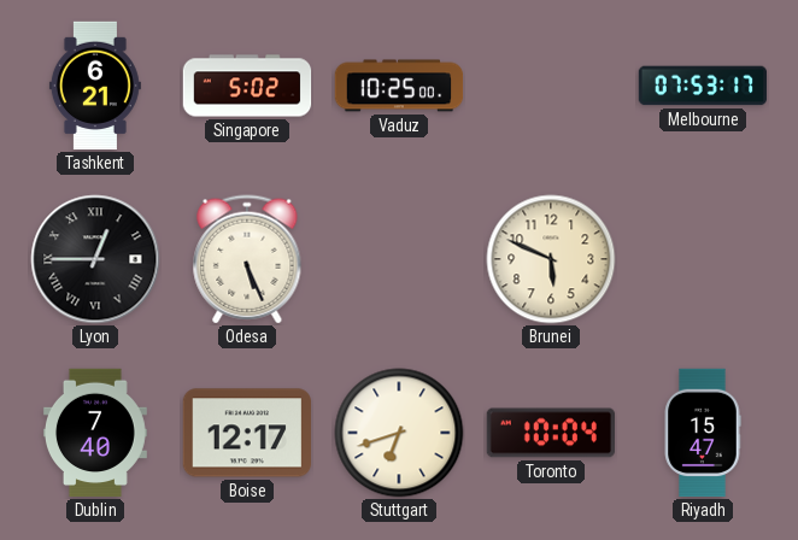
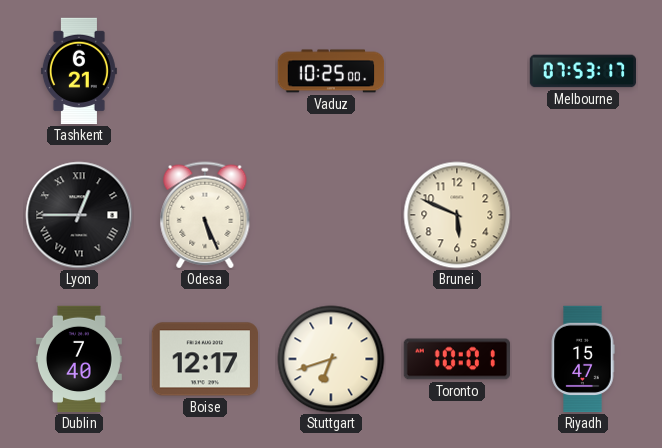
Singapore: 5:02 -> none (247, 86)
Toronto: 10:04 -> 10:01 (457, 359)
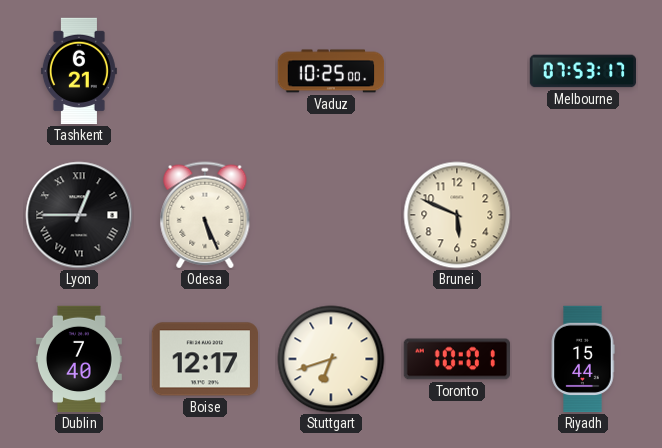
Riyadh: 15:47 -> 15:44 (583, 359)
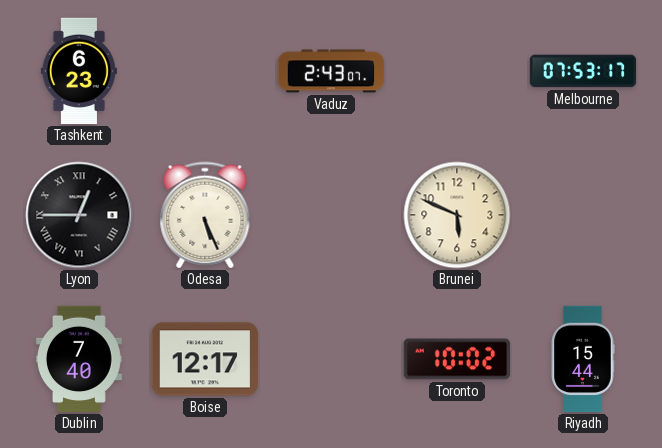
Tashkent: 6:21 -> 6:23 (79, 71)
Vaduz: 10:25 -> 2:43 (331, 71)
Stuttgart: 6:42 -> none (331, 359)
Toronto: 10:01 -> 10:02 (457, 359)
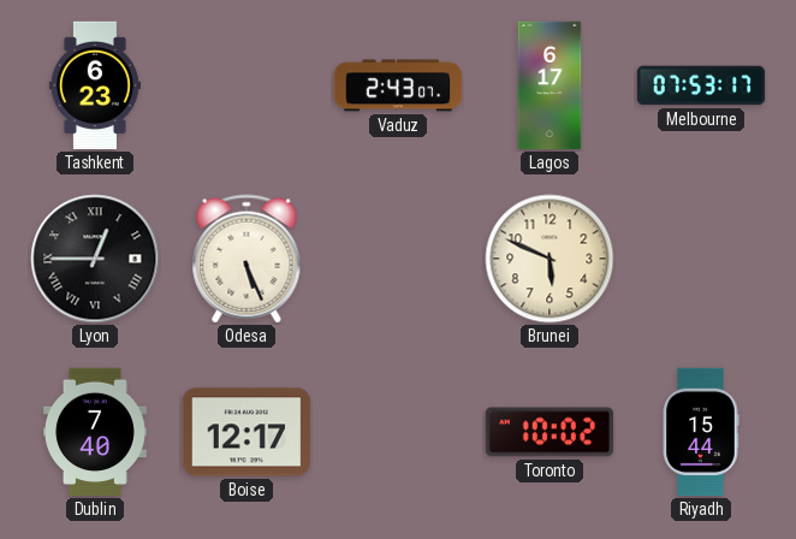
Lagos: none -> 6:17 (550, 85)
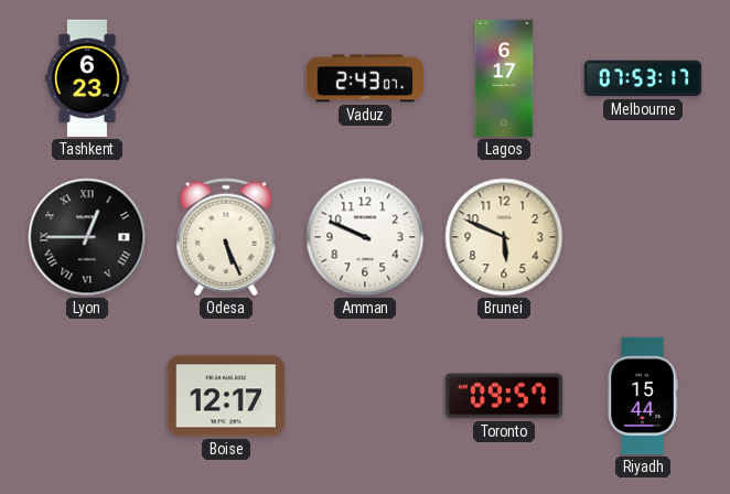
Amman: none -> 9:49 (365, 237)
Dublin: 7:40 -> none (95, 432)
Toronto: 10:02 -> 09:57 (504, 396)
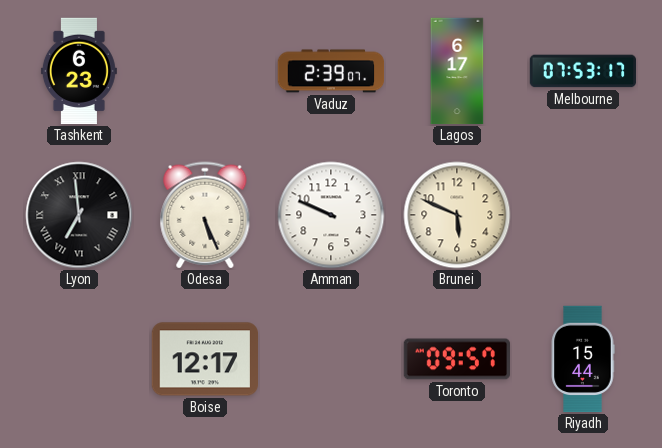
Vaduz: 2:43 -> 2:39 (331, 71)
Lyon: 12:45 -> 6:59 (79, 215)
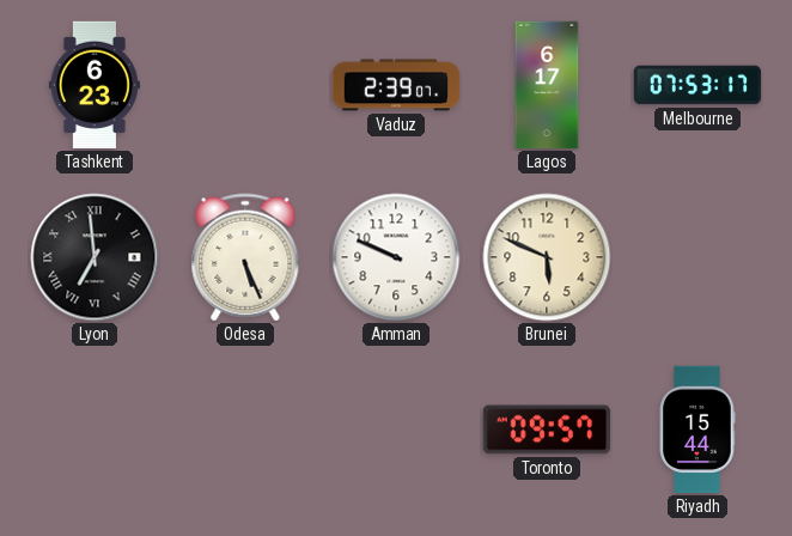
Boise: 12:17 -> none (204, 359)
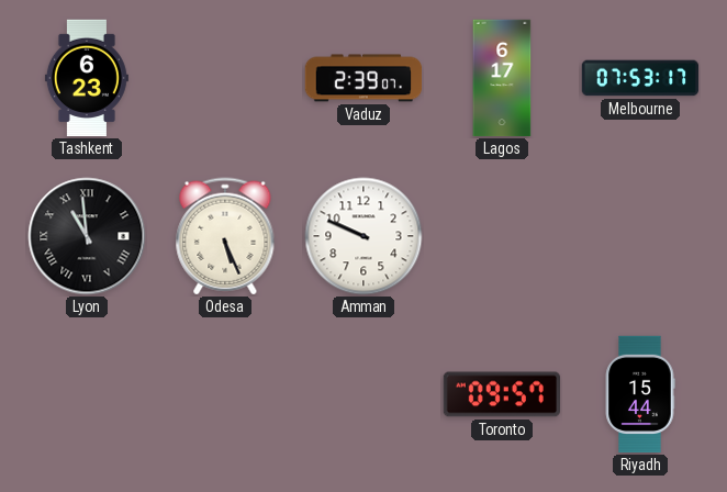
Lyon: 6:59 -> 10:59 (87, 236)
Brunei: 5:49 -> none (547, 257)
